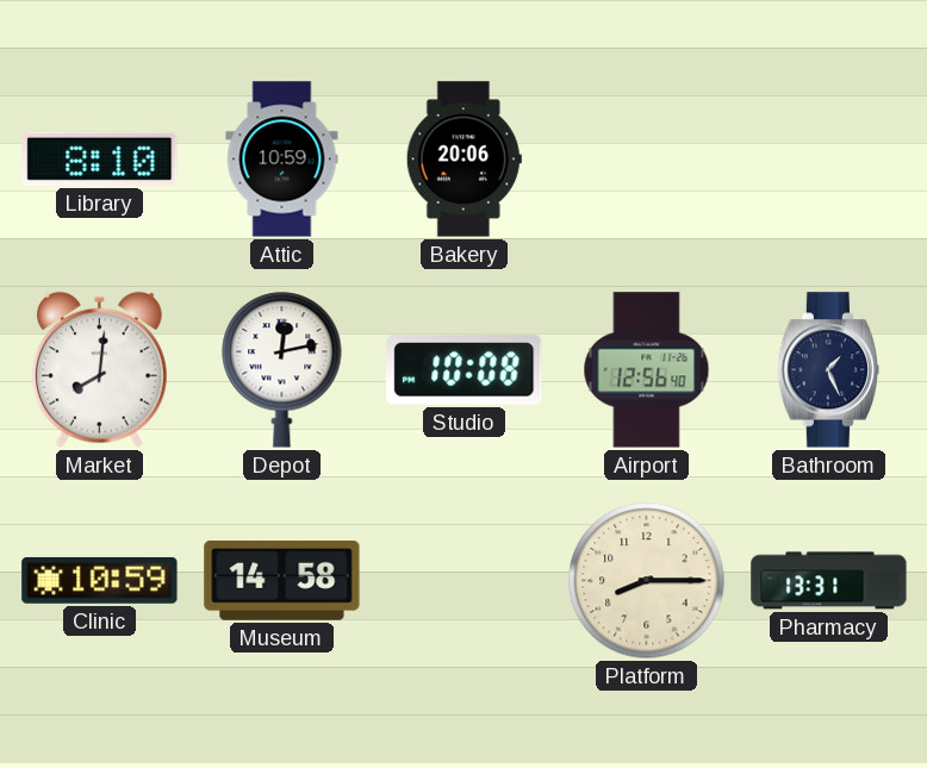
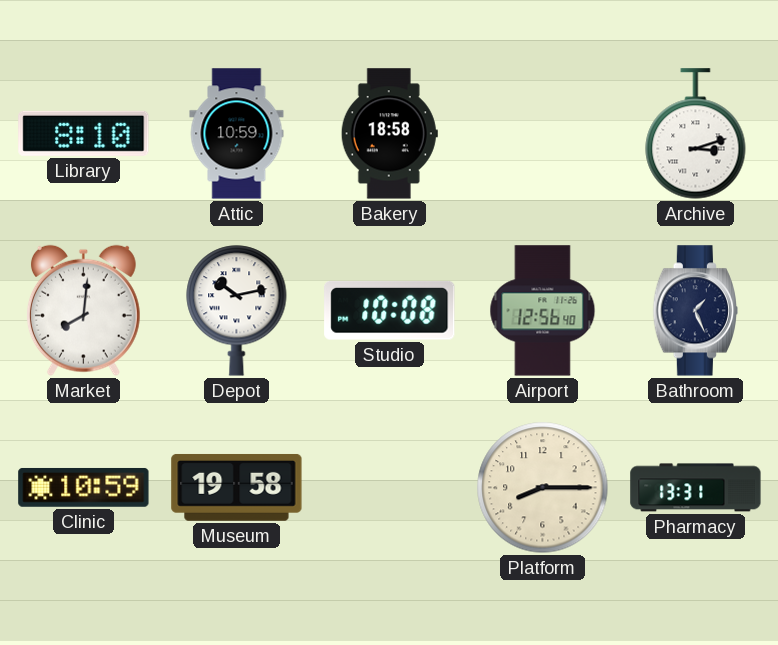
Bakery: 20:06 -> 18:58 (389, 134)
Archive: none -> 3:12 (696, 134)
Depot: 12:13 -> 10:13 (237, 311)
Museum: 14:58 -> 19:58 (237, 487)
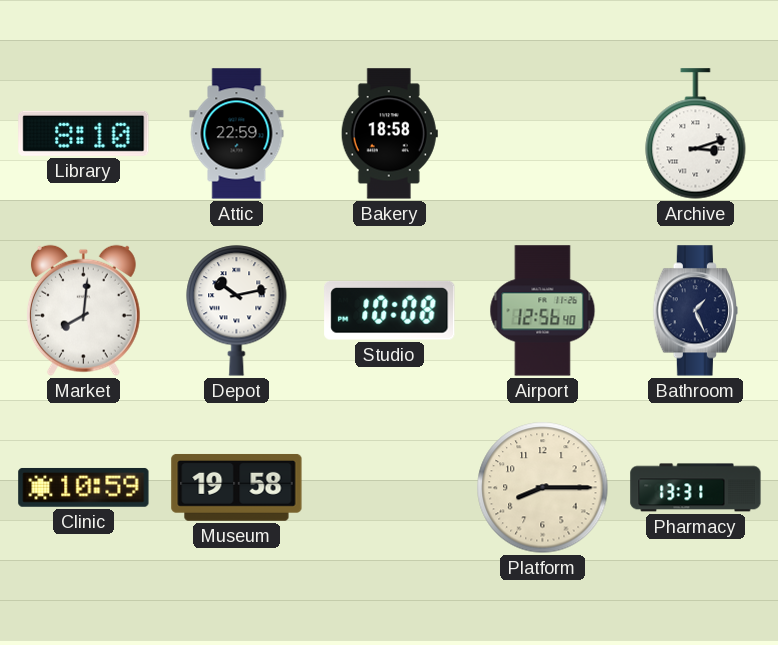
Attic: 10:59 -> 22:59 (237, 134)
